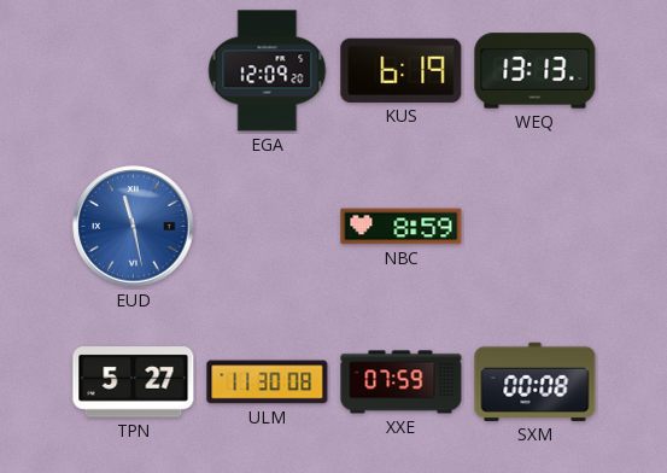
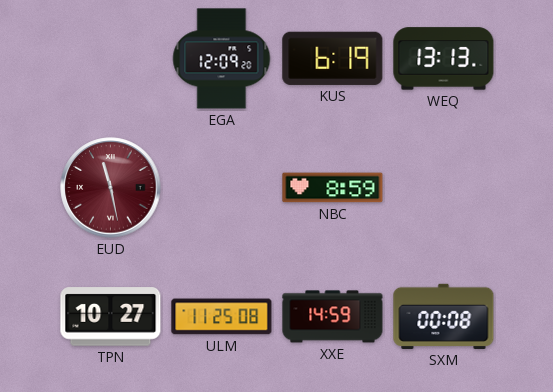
EUD dial: blue -> burgundy (111, 188)
TPN: 5:27 -> 10:27 (111, 317)
ULM: 11:30 -> 11:25 (222, 317)
XXE: 07:59 -> 14:59 (333, 317)
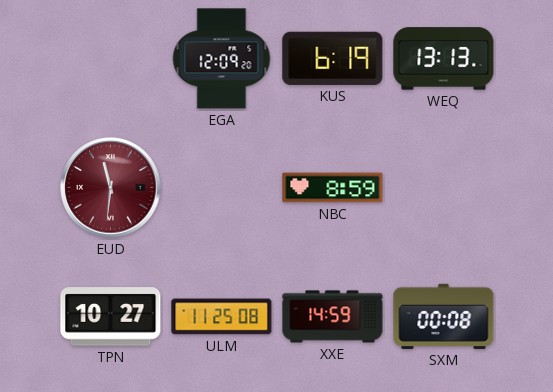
EUD: 11:28 -> 11:31 (111, 188)
